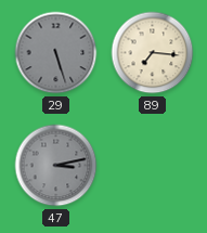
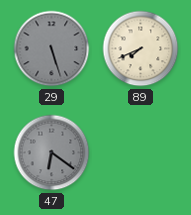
89: 7:16 -> 7:41 (141, 49)
47: 3:13 -> 6:21 (52, 153)
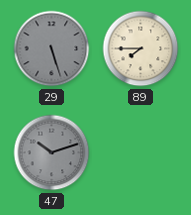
89: 7:41 -> 7:45 (141, 49)
47: 6:21 -> 10:12 (52, 153)
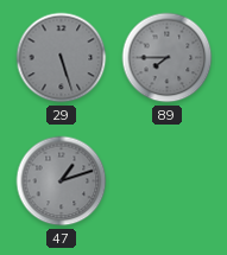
89 dial: cream -> grey (168, 58)
47: 10:12 -> 1:12 (62, 181)
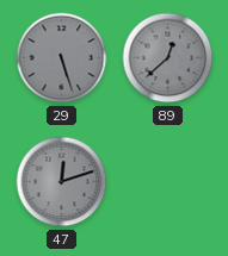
89: 7:45 -> 12:38 (168, 58)
47: 1:12 -> 12:12 (62, 182)
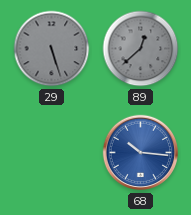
47: 12:12 -> none (62, 182)
68: none -> 10:16 (141, 153)
